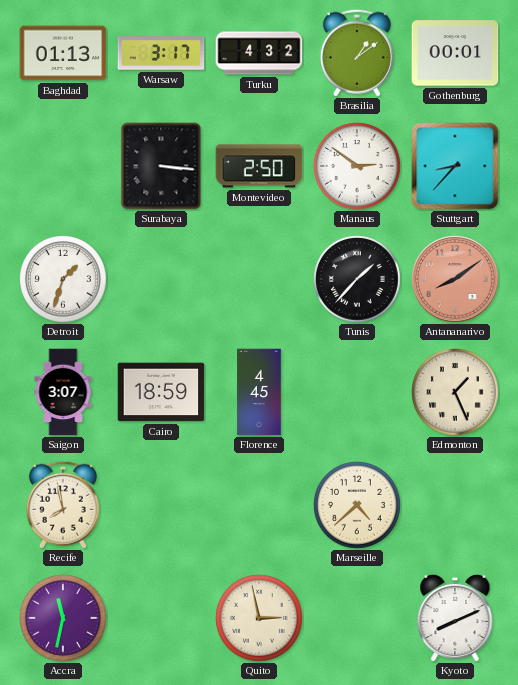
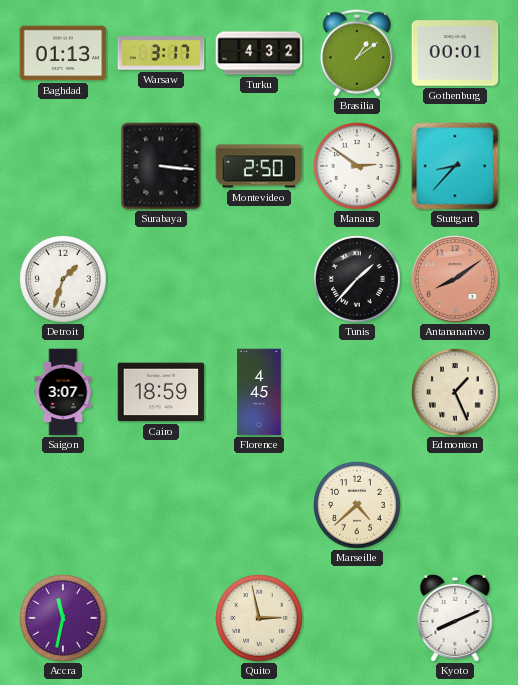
Recife: 7:58 -> none (63, 505)
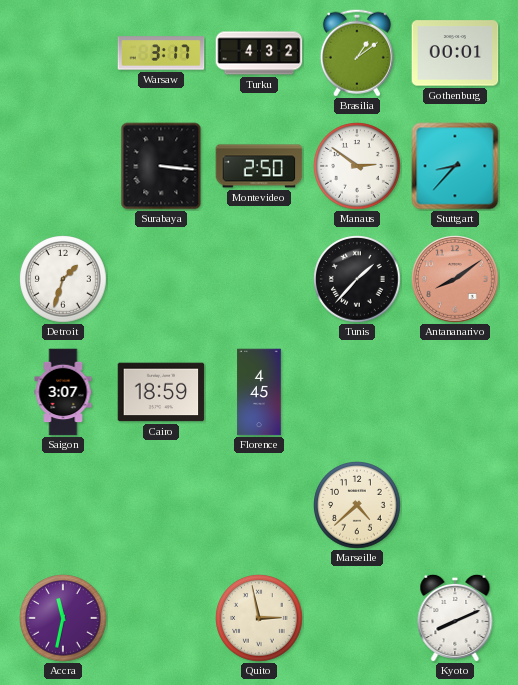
Baghdad: 01:13 -> none (63, 53)
Edmonton: 1:26 -> none (455, 392)
